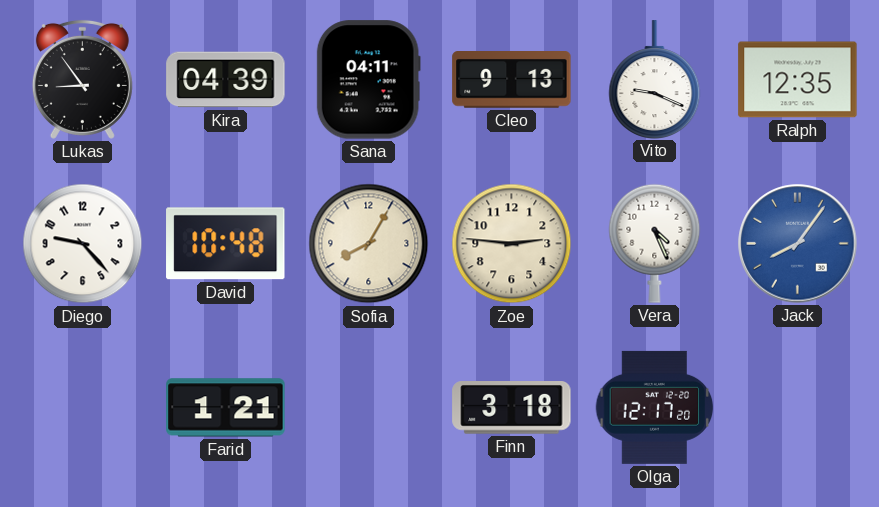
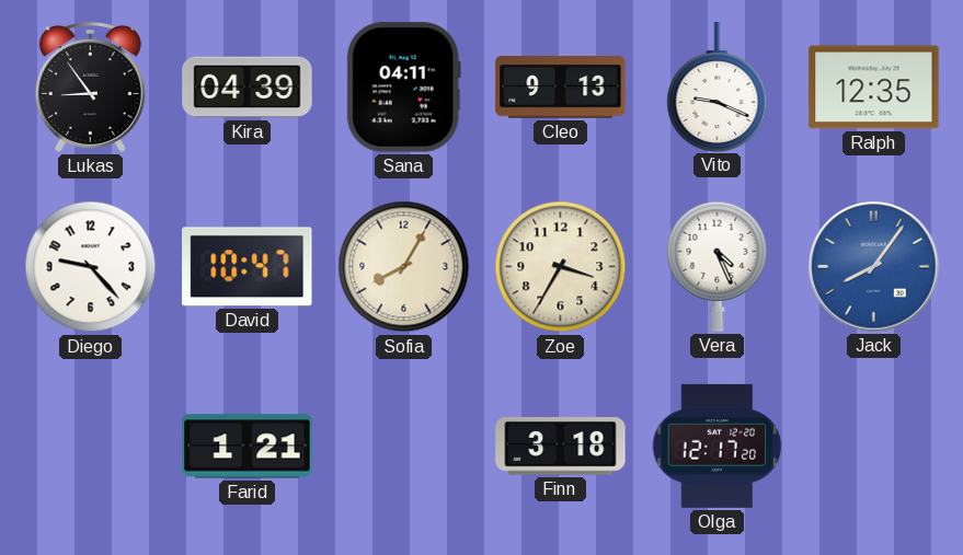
David: 10:48 -> 10:47 (248, 267)
Zoe: 2:46 -> 3:35 (561, 267)
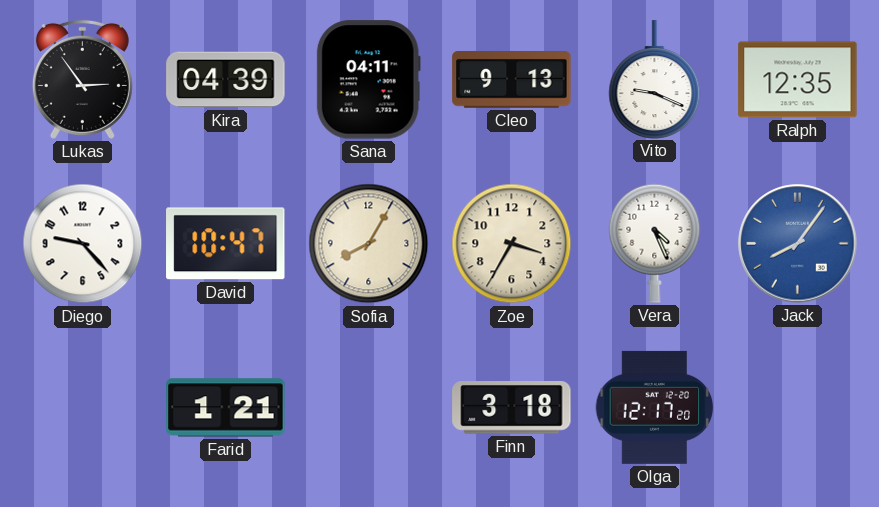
Lukas: 8:54 -> 2:54 (82, 79)
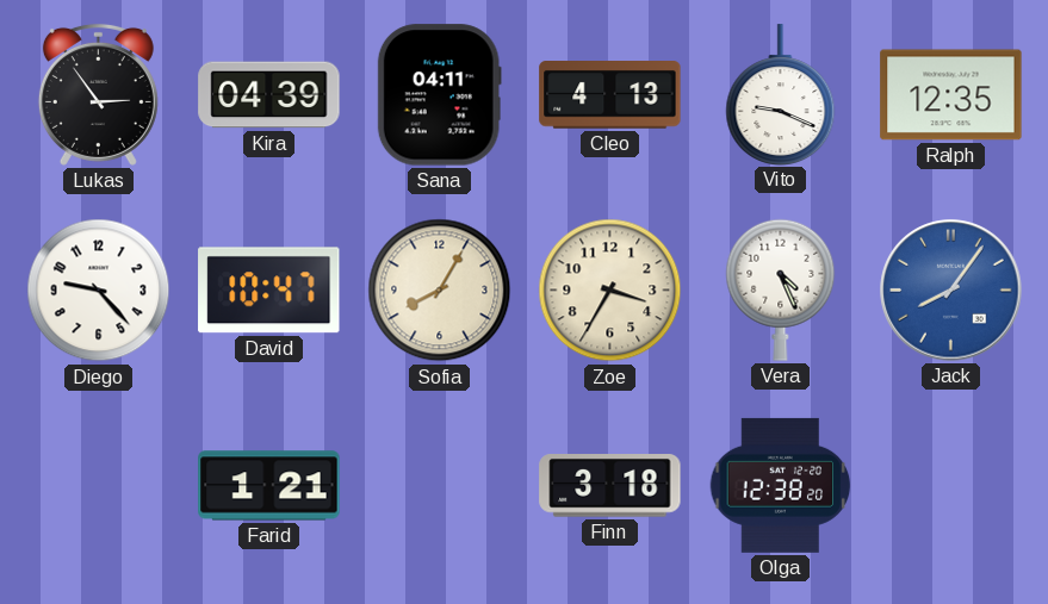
Cleo: 9:13 -> 4:13 (610, 95)
Olga: 12:17 -> 12:38 (781, 485)
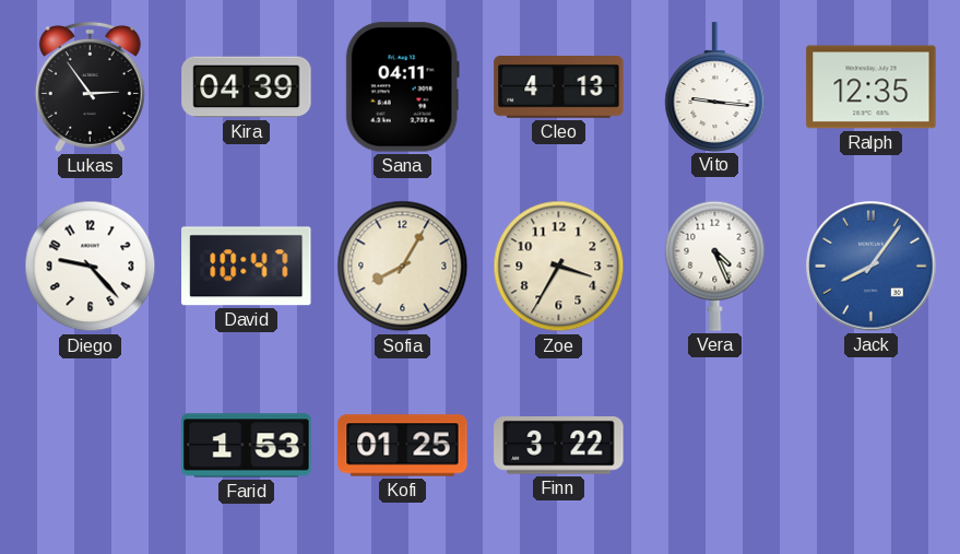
Vito: 9:19 -> 9:16 (715, 86)
Farid: 1:21 -> 1:53 (247, 446)
Kofi: none -> 01:25 (403, 446)
Finn: 3:18 -> 3:22 (559, 446)
Olga: 12:38 -> none (781, 485)
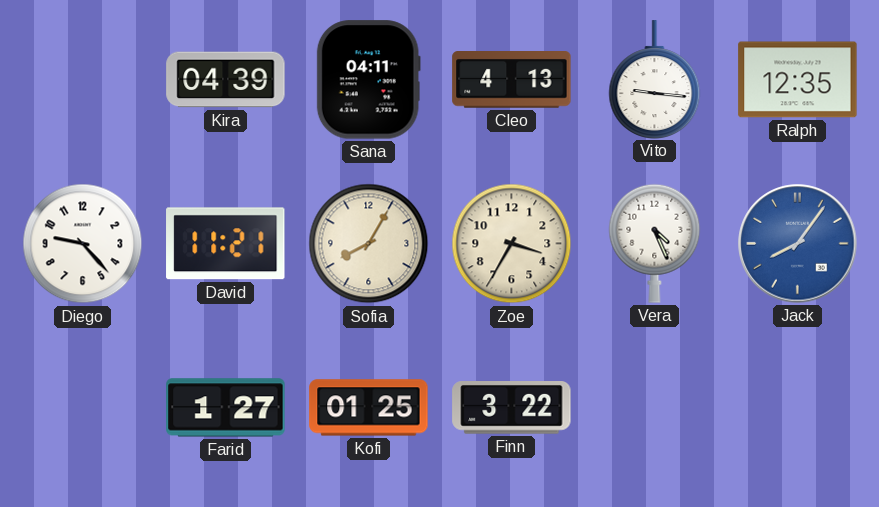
Lukas: 2:54 -> none (90, 86)
David: 10:47 -> 11:21 (226, 244)
Farid: 1:53 -> 1:27 (226, 408)
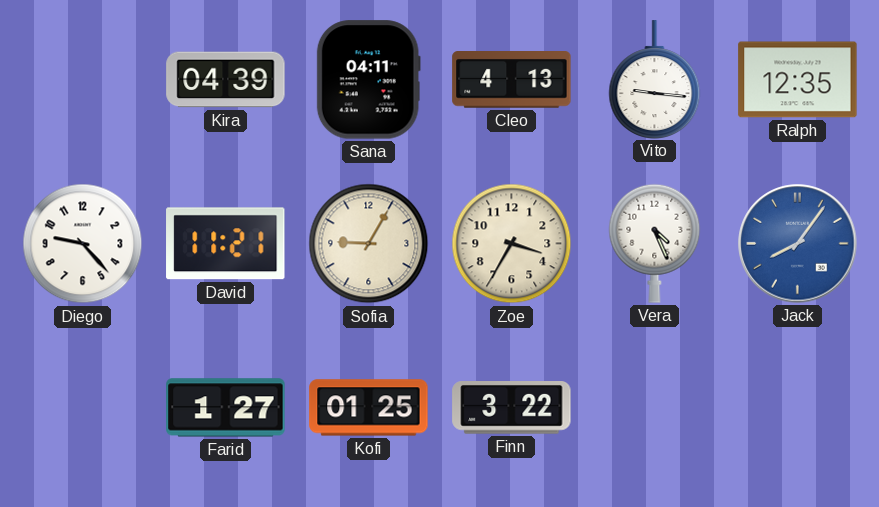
Sofia: 8:05 -> 9:05 (369, 244)
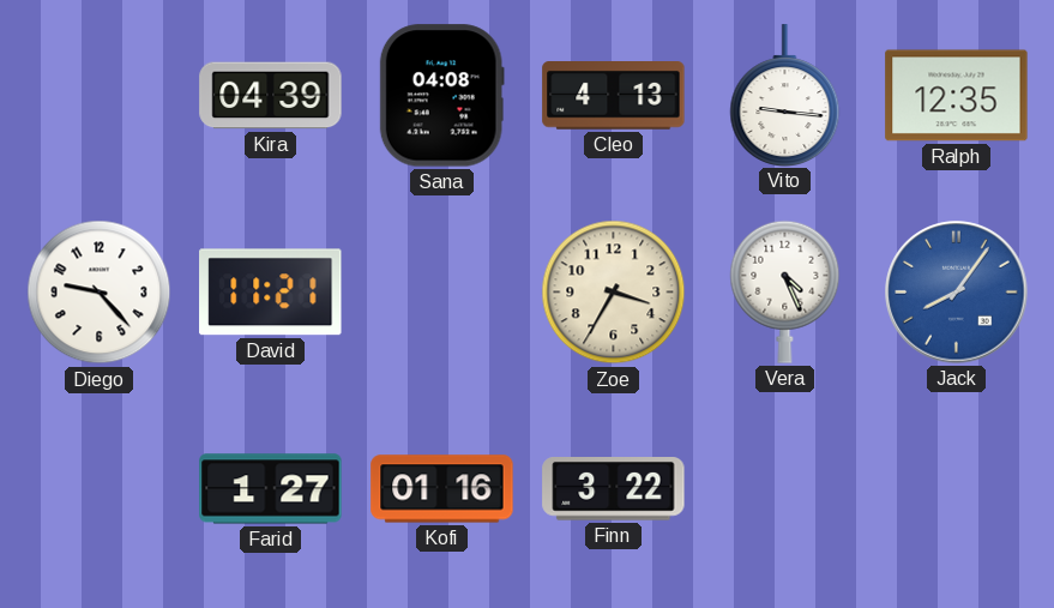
Sana: 04:11 -> 04:08 (441, 96)
Sofia: 9:05 -> none (369, 244)
Kofi: 01:25 -> 01:16 (442, 489)
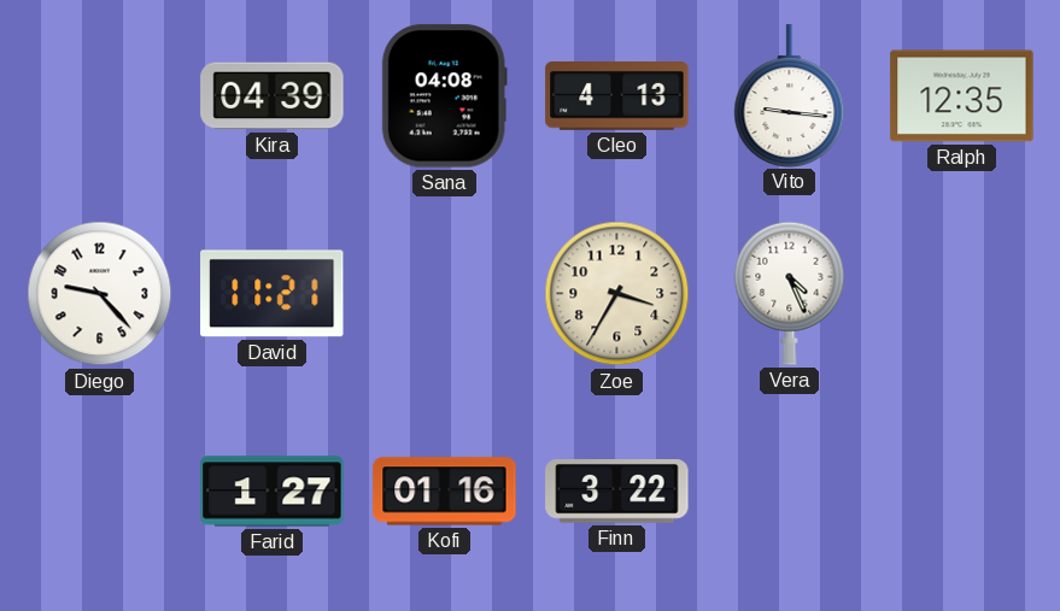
Jack: 8:06 -> none (957, 293)
